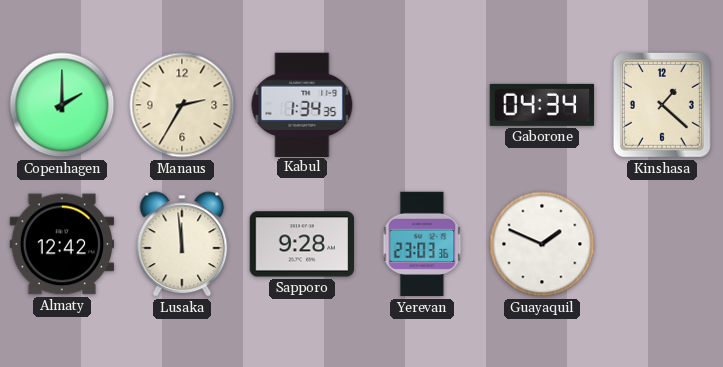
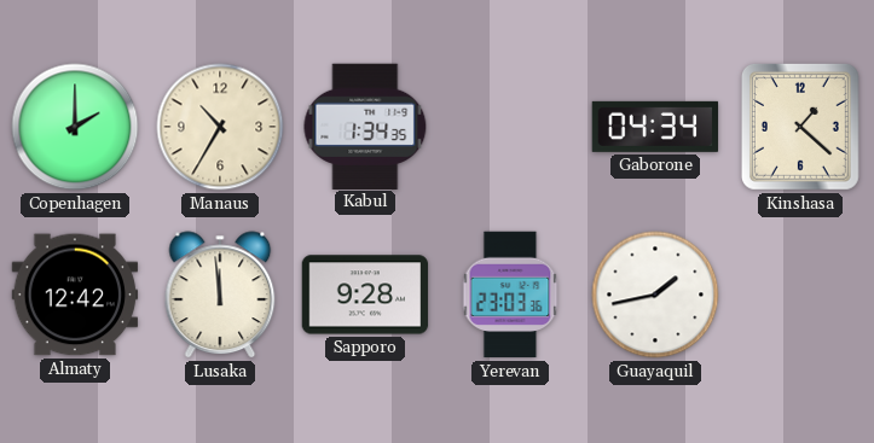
Manaus: 2:35 -> 10:35 (220, 127)
Guayaquil: 1:49 -> 1:43 (655, 295)
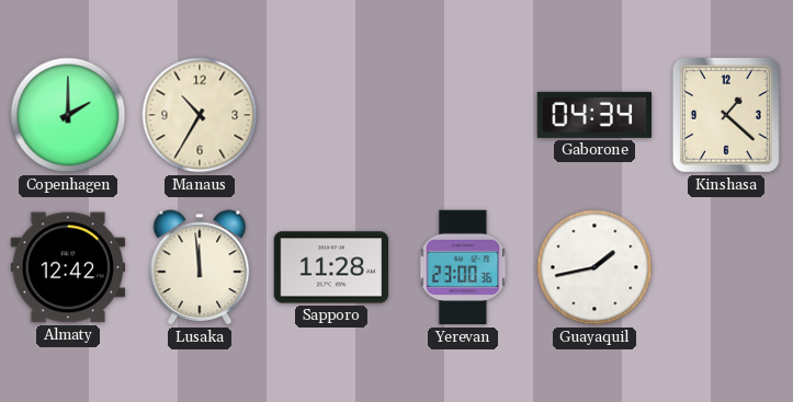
Kabul: 1:34 -> none (365, 126)
Sapporo: 9:28 -> 11:28 (331, 267)
Yerevan: 23:03 -> 23:00 (463, 267)
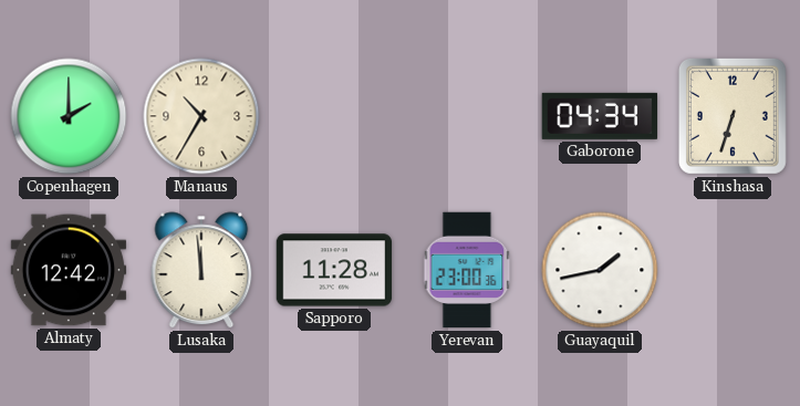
Kinshasa: 1:22 -> 6:33 (733, 116)
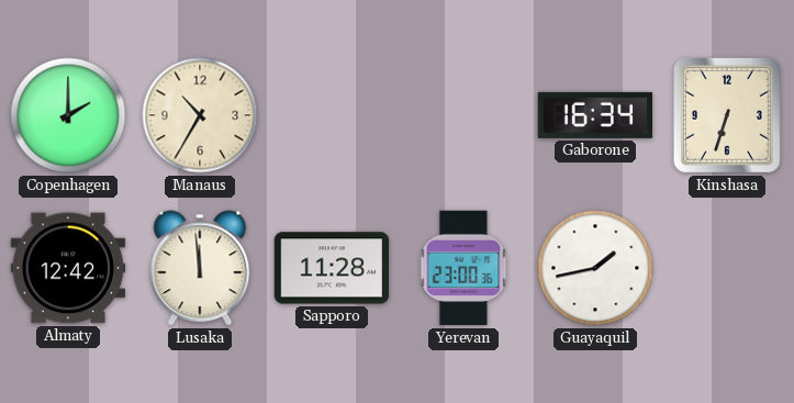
Gaborone: 04:34 -> 16:34 (595, 115)
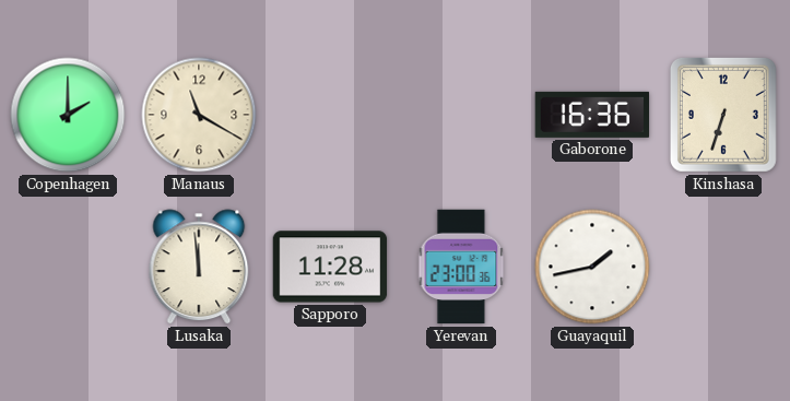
Manaus: 10:35 -> 11:20 (199, 115)
Gaborone: 16:34 -> 16:36 (592, 115)
Almaty: 12:42 -> none (68, 268)
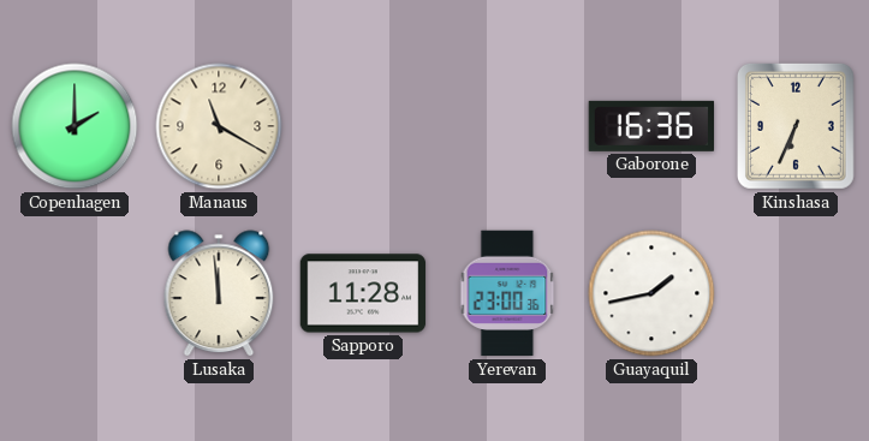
Kinshasa: 6:33 -> 6:34 (796, 126)
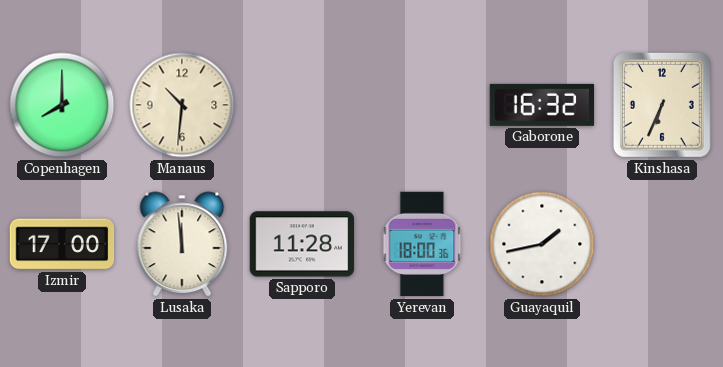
Copenhagen: 2:00 -> 8:00 (62, 105)
Manaus: 11:20 -> 10:31 (182, 105)
Gaborone: 16:36 -> 16:32 (542, 105)
Izmir: none -> 17:00 (62, 244)
Yerevan: 23:00 -> 18:00 (422, 244)
